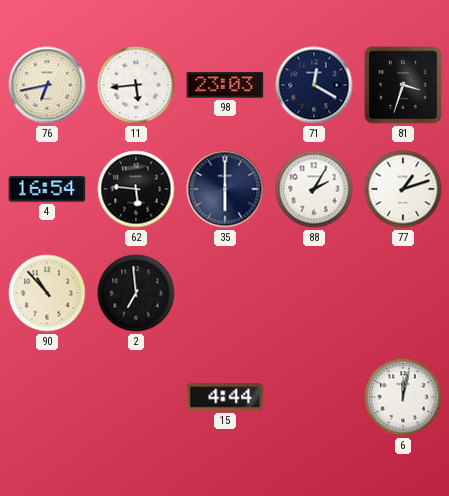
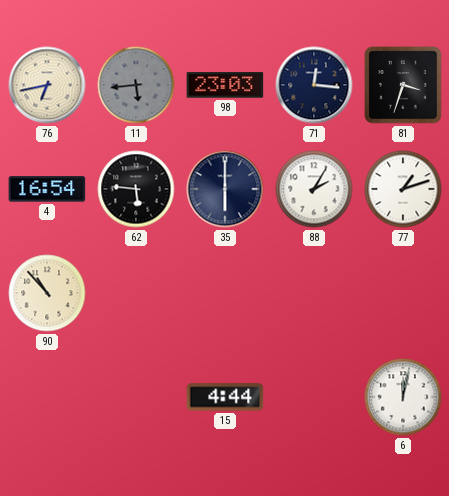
11 dial: white -> grey (136, 85)
71: 12:20 -> 12:16 (314, 85)
2: 6:59 -> none (136, 293)
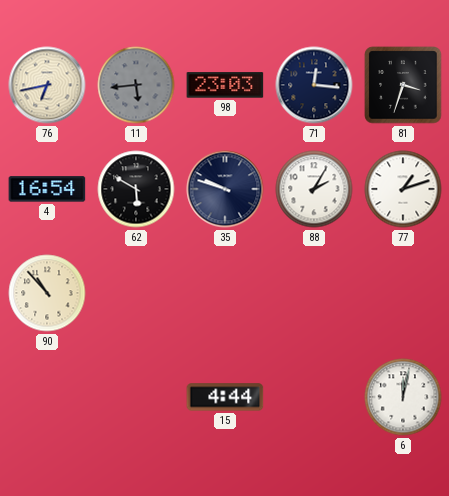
62: 5:46 -> 5:50 (136, 189)
35: 6:00 -> 9:48 (225, 189)
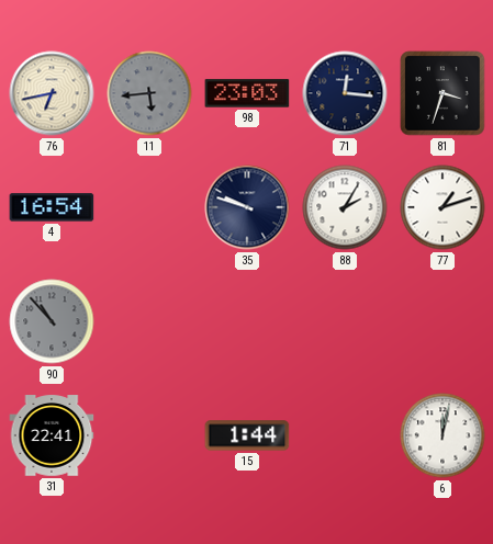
62: 5:50 -> none (136, 189)
90 dial: cream -> grey (52, 321)
31: none -> 22:41 (52, 435)
15: 4:44 -> 1:44 (247, 435)
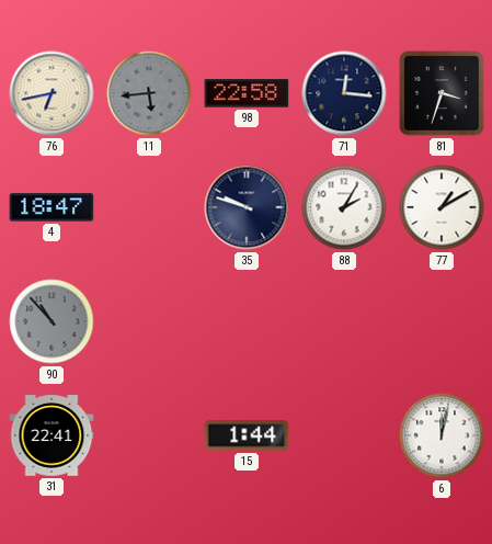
98: 23:03 -> 22:58 (247, 93)
4: 16:54 -> 18:47 (52, 207)
77: 1:12 -> 1:10 (442, 207)
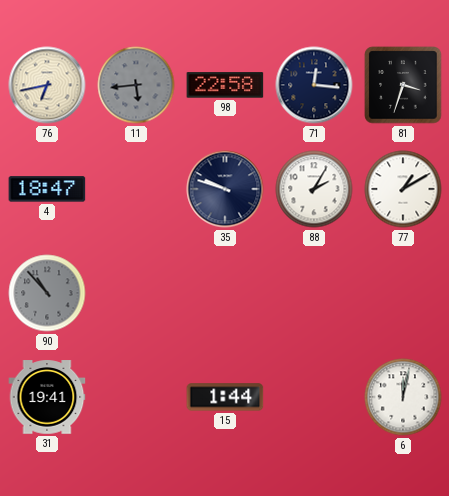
31: 22:41 -> 19:41 (47, 397)
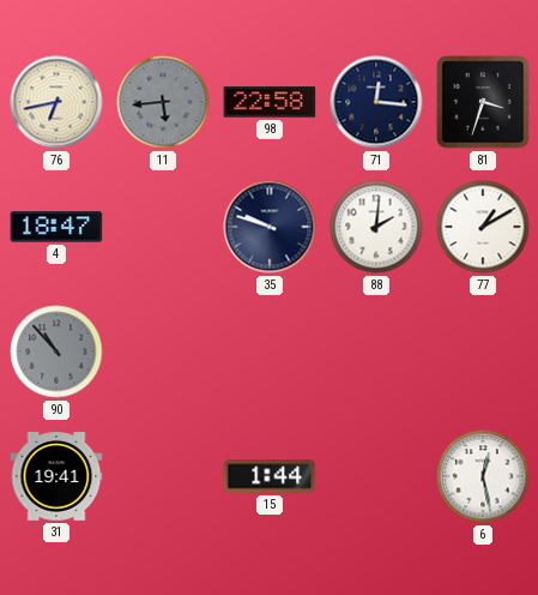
88: 2:05 -> 2:01 (376, 227)
6: 12:02 -> 12:28 (483, 476)
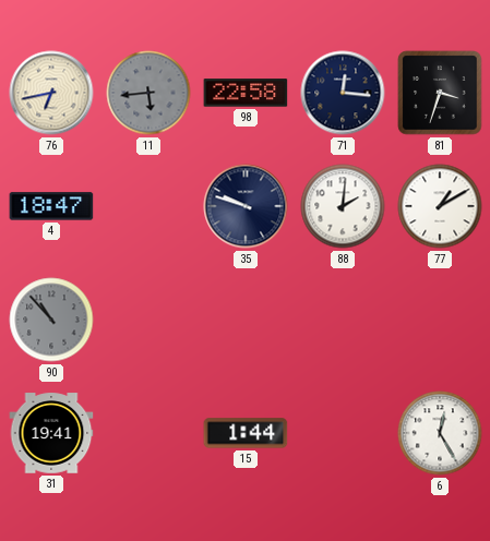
6: 12:28 -> 12:25 (440, 433)
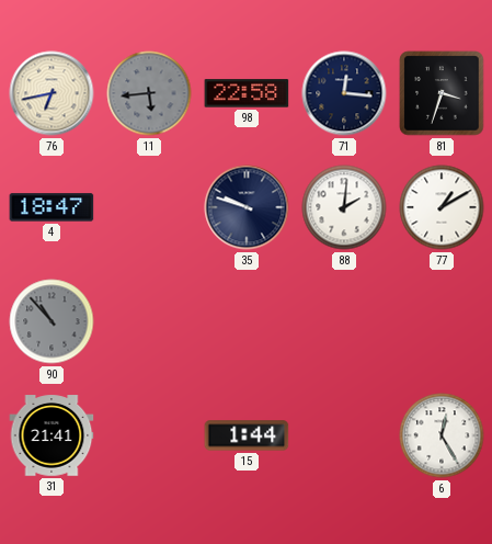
31: 19:41 -> 21:41 (52, 435)
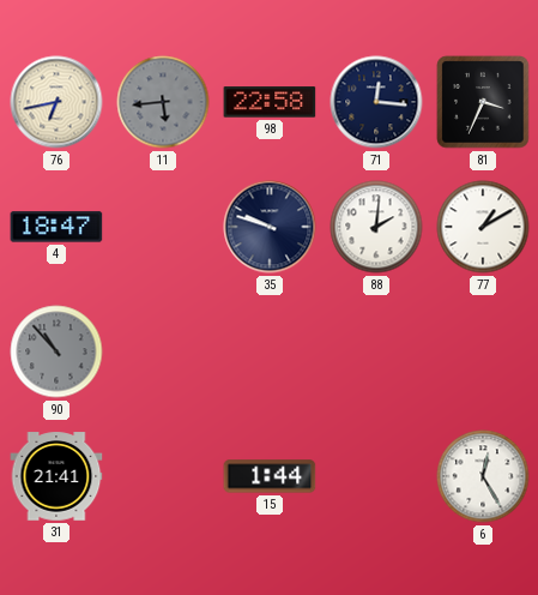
81: 3:33 -> 3:34 (483, 102)
